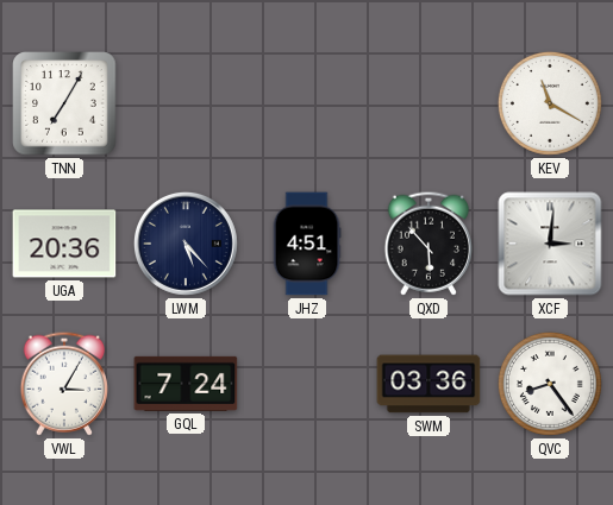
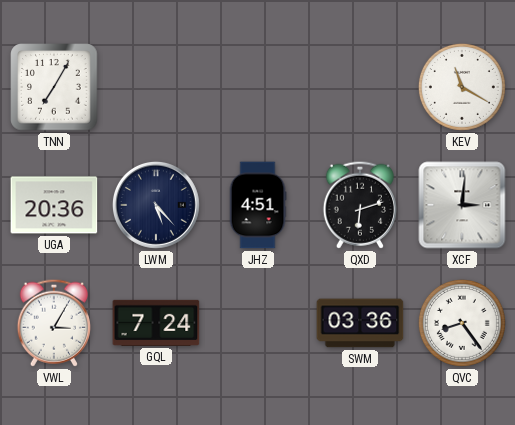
QXD: 5:53 -> 6:12 (360, 205)
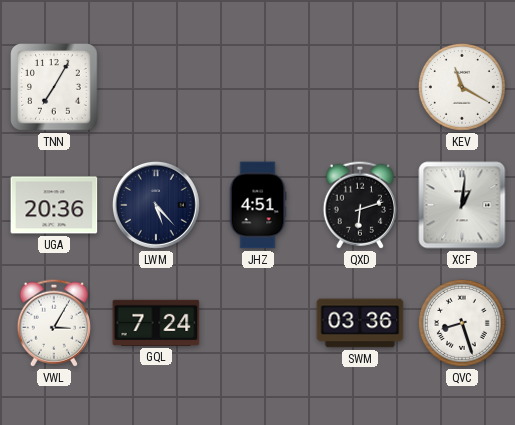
XCF: 3:01 -> 1:01 (462, 205)
QVC: 8:24 -> 8:27 (462, 323)
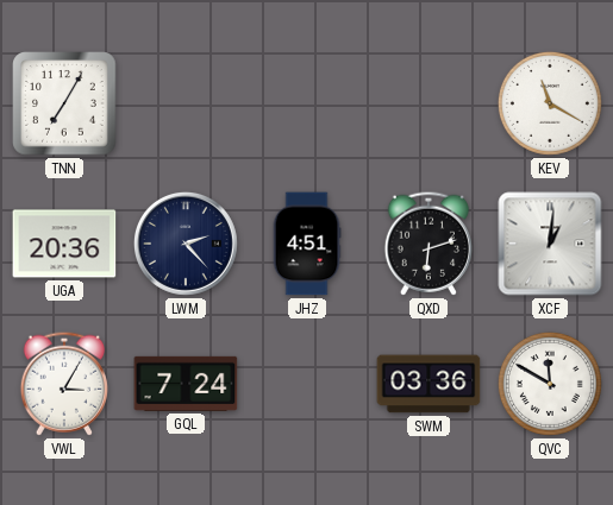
LWM: 5:23 -> 2:23 (186, 244)
QVC: 8:27 -> 11:50 (550, 384)
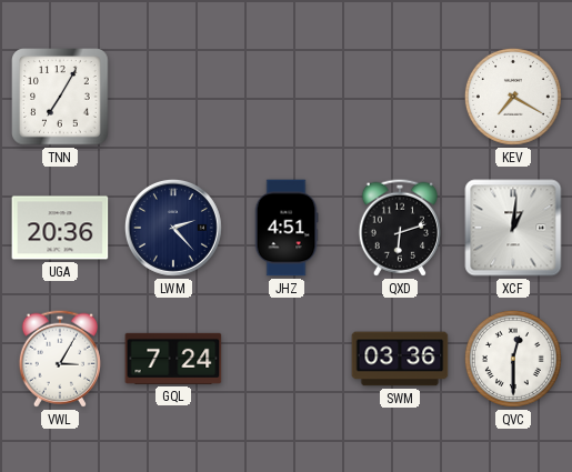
KEV: 11:20 -> 7:20 (513, 97)
QVC: 11:50 -> 12:30 (513, 359)
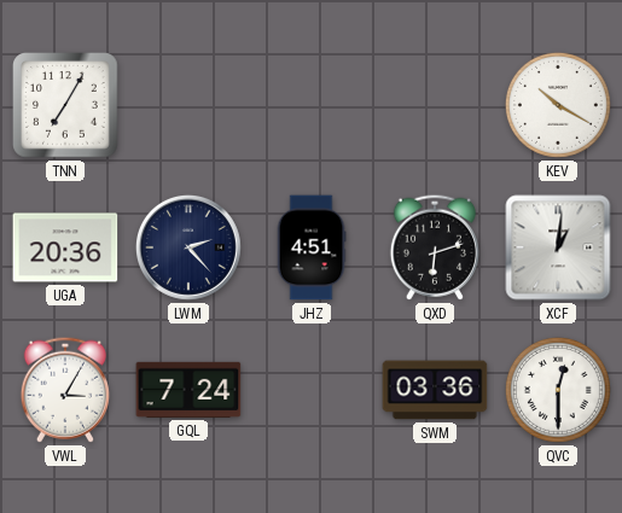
KEV: 7:20 -> 10:20 (558, 105)
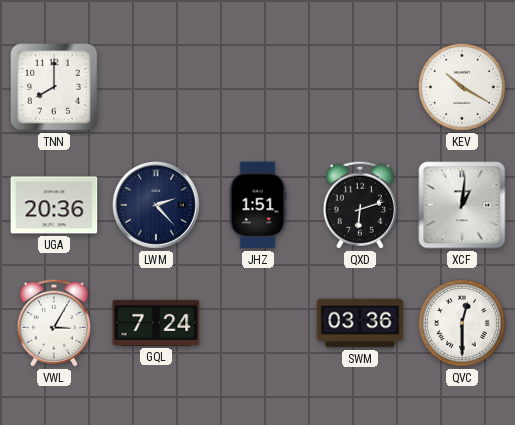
TNN: 7:05 -> 8:00 (54, 87)
JHZ: 4:51 -> 1:51 (258, 205)
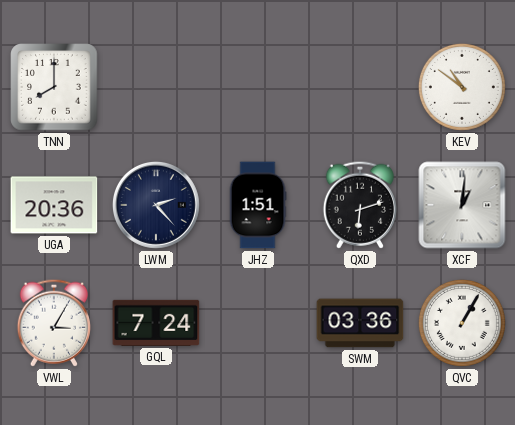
KEV: 10:20 -> 10:51 (462, 87)
QVC: 12:30 -> 1:05 (462, 323)
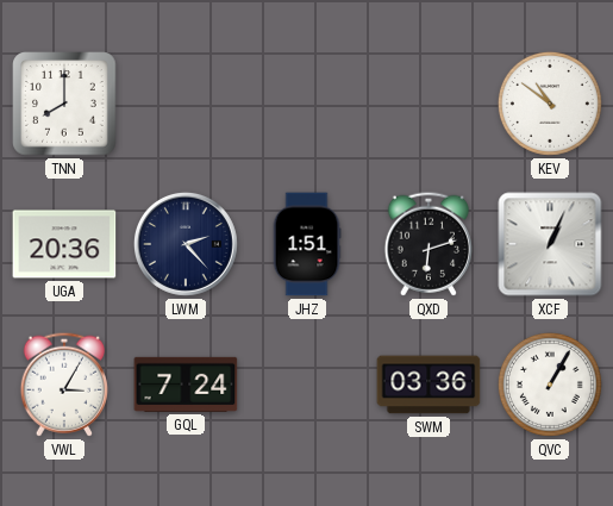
XCF: 1:01 -> 1:04 (550, 244)
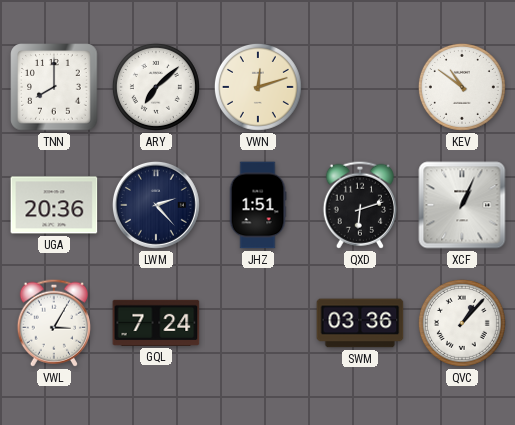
ARY: none -> 7:08 (156, 87)
VWN: none -> 12:12 (258, 87)
QVC: 1:05 -> 1:07 (462, 323)
